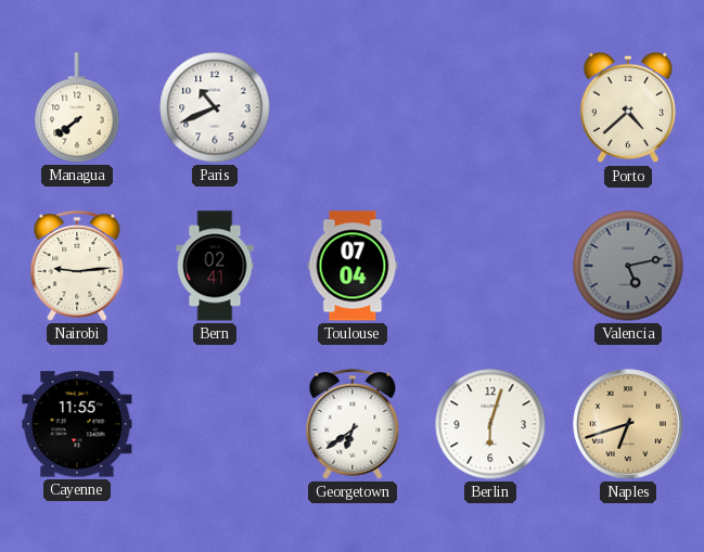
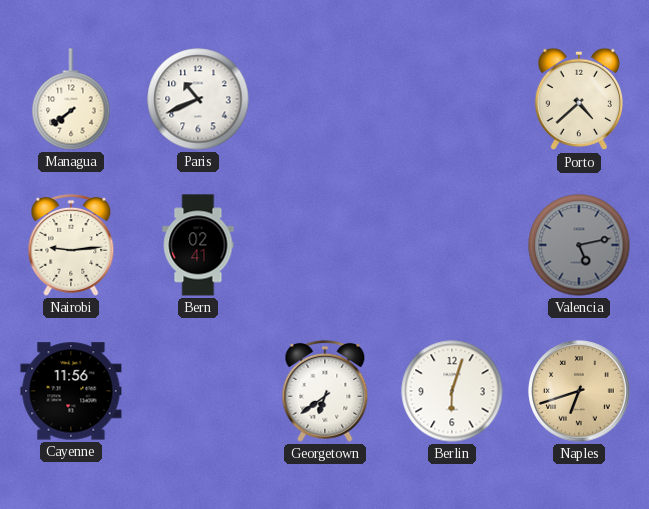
Toulouse: 07:04 -> none (353, 266)
Cayenne: 11:55 -> 11:56 (71, 391)
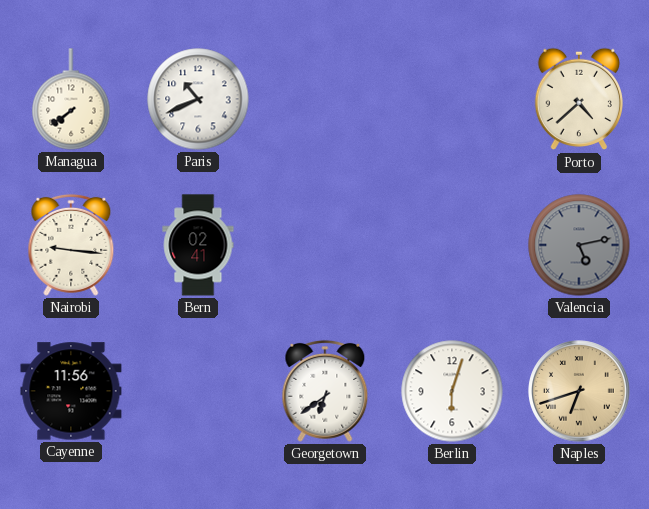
Nairobi: 9:14 -> 9:16 (71, 245)
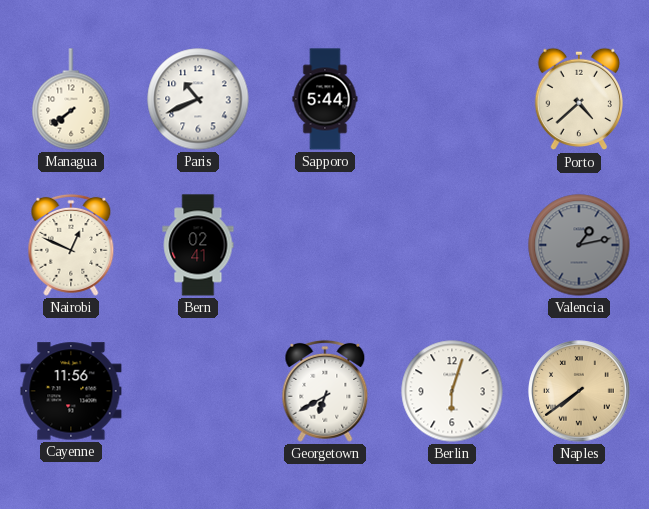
Sapporo: none -> 5:44 (325, 99)
Nairobi: 9:16 -> 12:49 (71, 245)
Valencia: 5:13 -> 1:13 (579, 245)
Georgetown: 6:39 -> 6:40 (325, 391)
Naples: 6:42 -> 7:39 (579, 391)
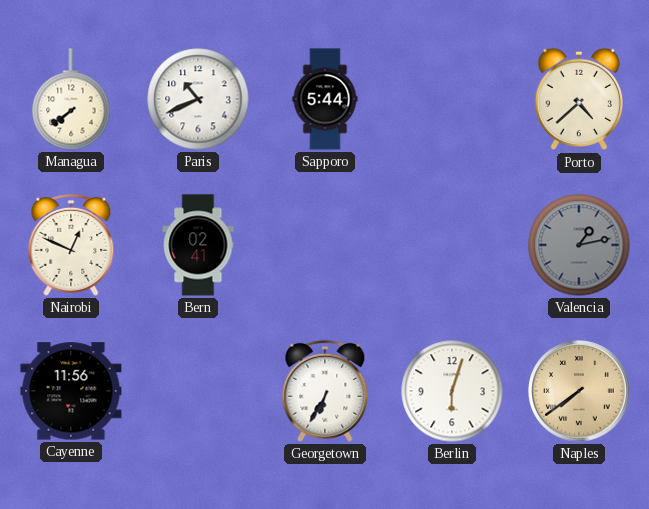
Georgetown: 6:40 -> 6:35 (325, 391)
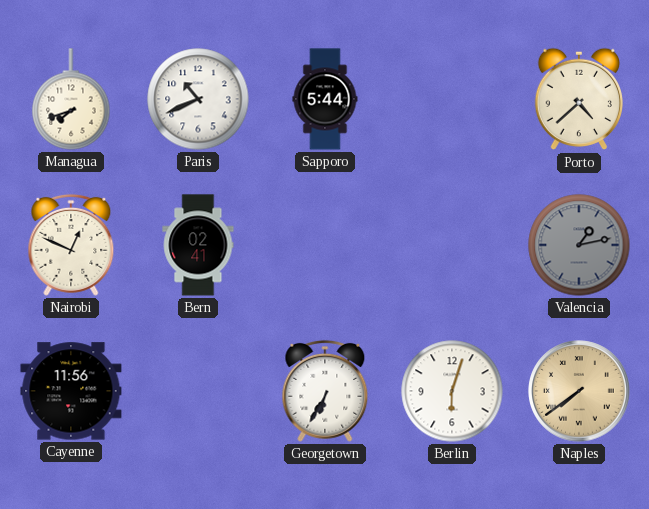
Managua: 7:39 -> 7:42 (71, 99)
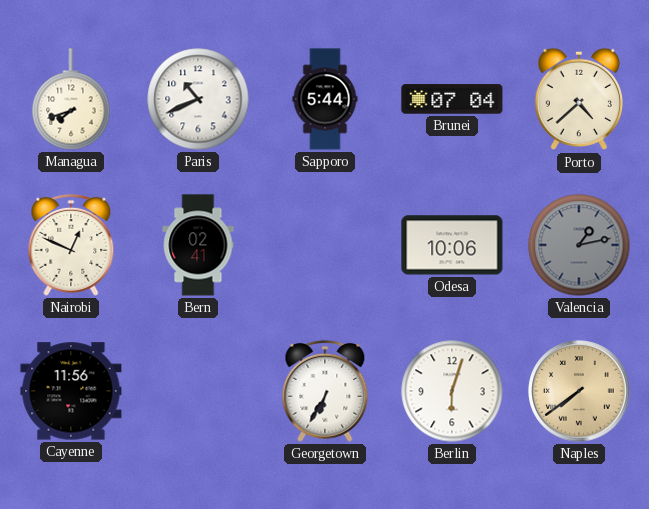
Brunei: none -> 07:04 (452, 99)
Odesa: none -> 10:06 (452, 245)
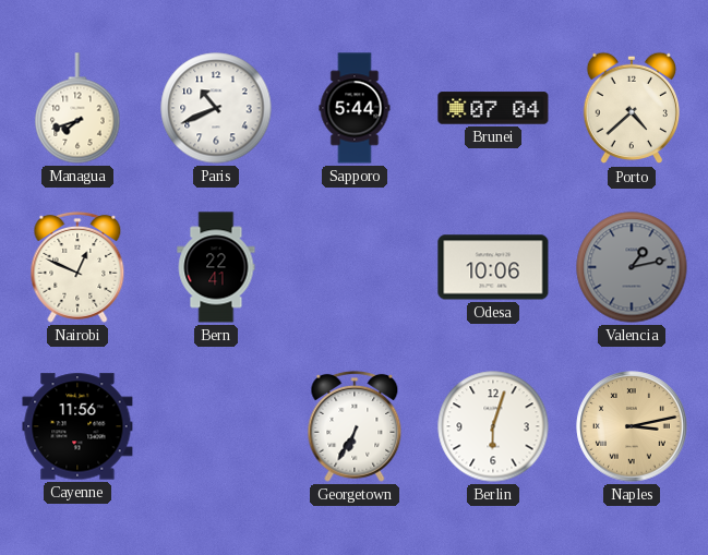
Bern: 02:41 -> 22:41 (216, 267)
Naples: 7:39 -> 3:13 (632, 426)
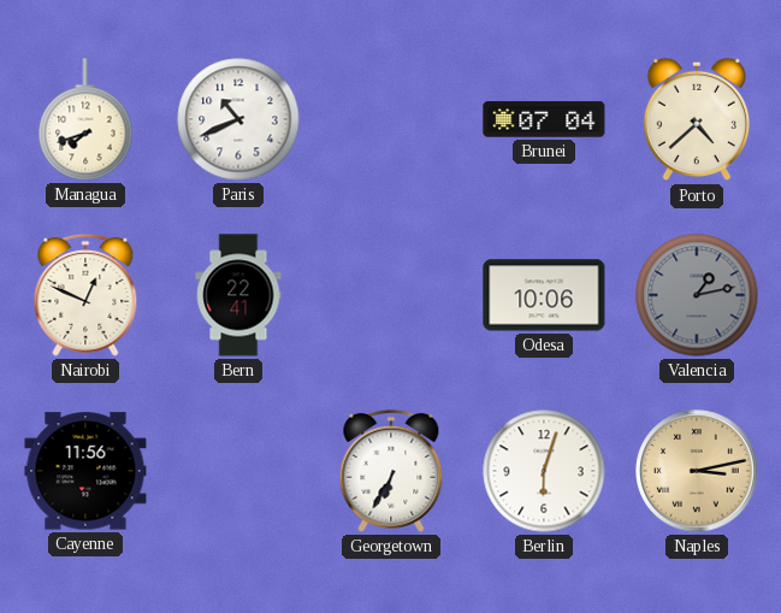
Sapporo: 5:44 -> none (355, 108)
